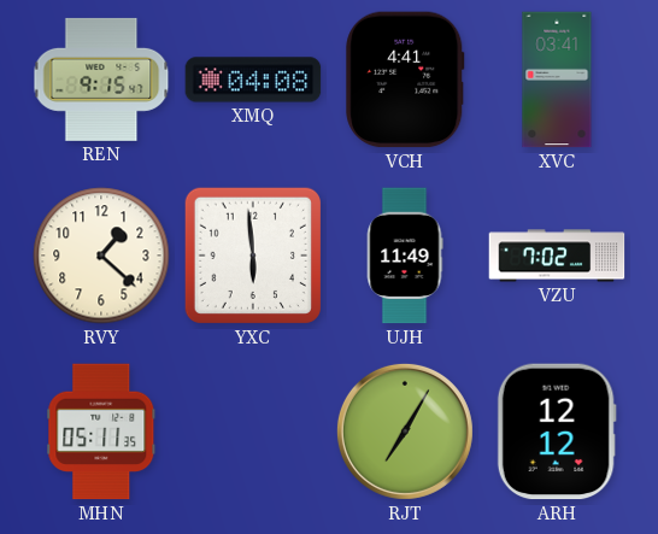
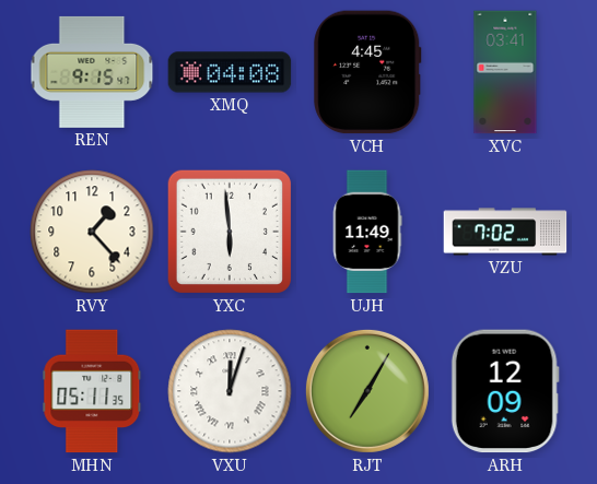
VCH: 4:41 -> 4:45 (367, 72)
RVY: 1:22 -> 1:23 (92, 232)
VXU: none -> 12:03 (230, 391)
ARH: 12:12 -> 12:09 (505, 391)
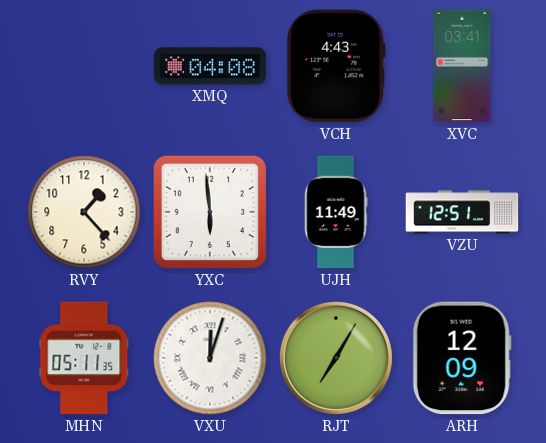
REN: 9:15 -> none (92, 72)
VCH: 4:45 -> 4:43 (336, 66)
VZU: 7:02 -> 12:51 (462, 212)
